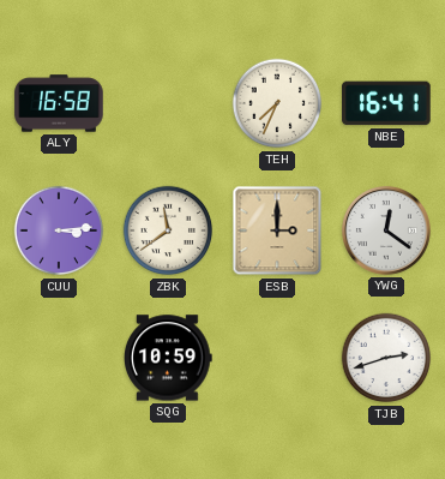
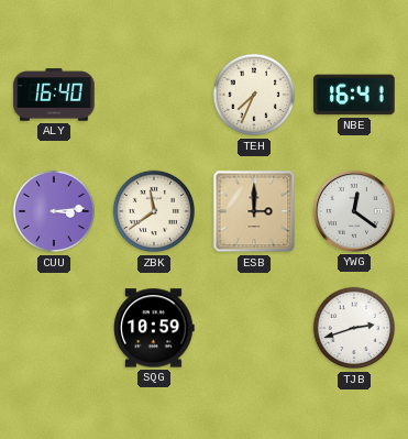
ALY: 16:58 -> 16:40 (54, 95)
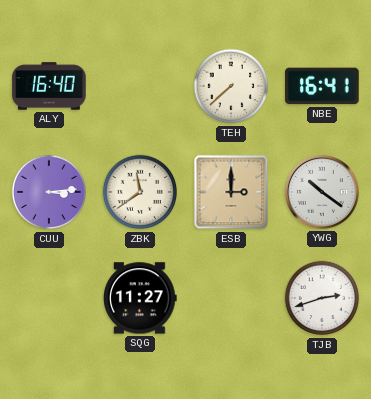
TEH: 7:34 -> 7:38 (231, 86)
YWG: 12:21 -> 10:21 (322, 192)
SQG: 10:59 -> 11:27 (140, 298)
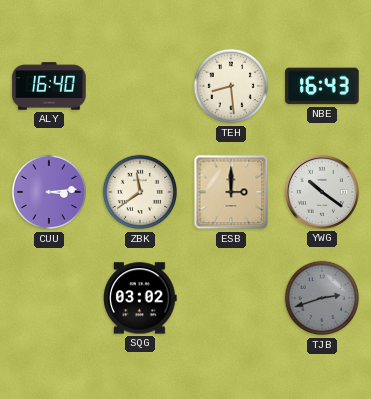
TEH: 7:38 -> 8:29 (231, 86)
NBE: 16:41 -> 16:43 (322, 86)
SQG: 11:27 -> 03:02 (140, 298)
TJB dial: white -> grey (322, 298)
